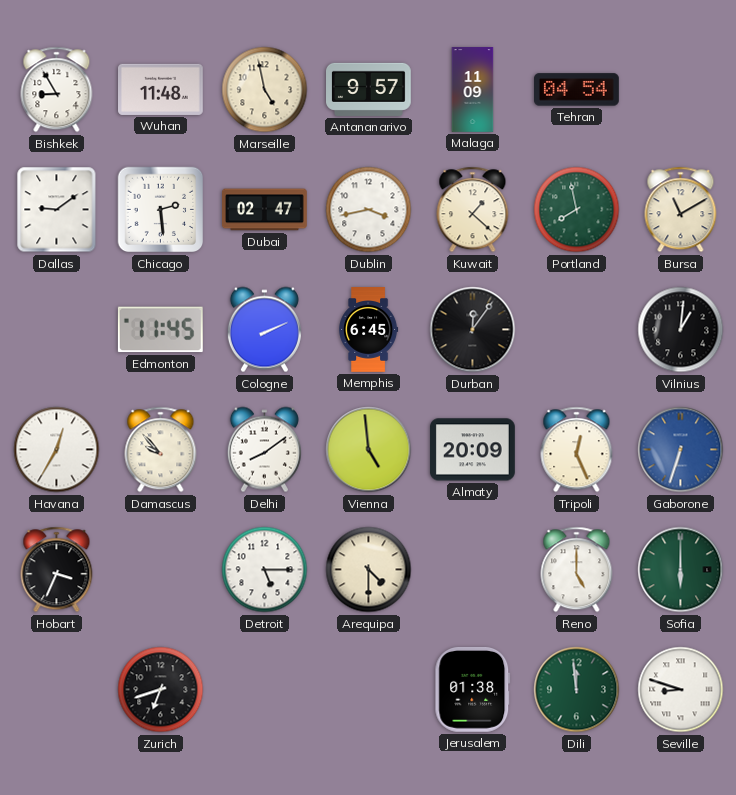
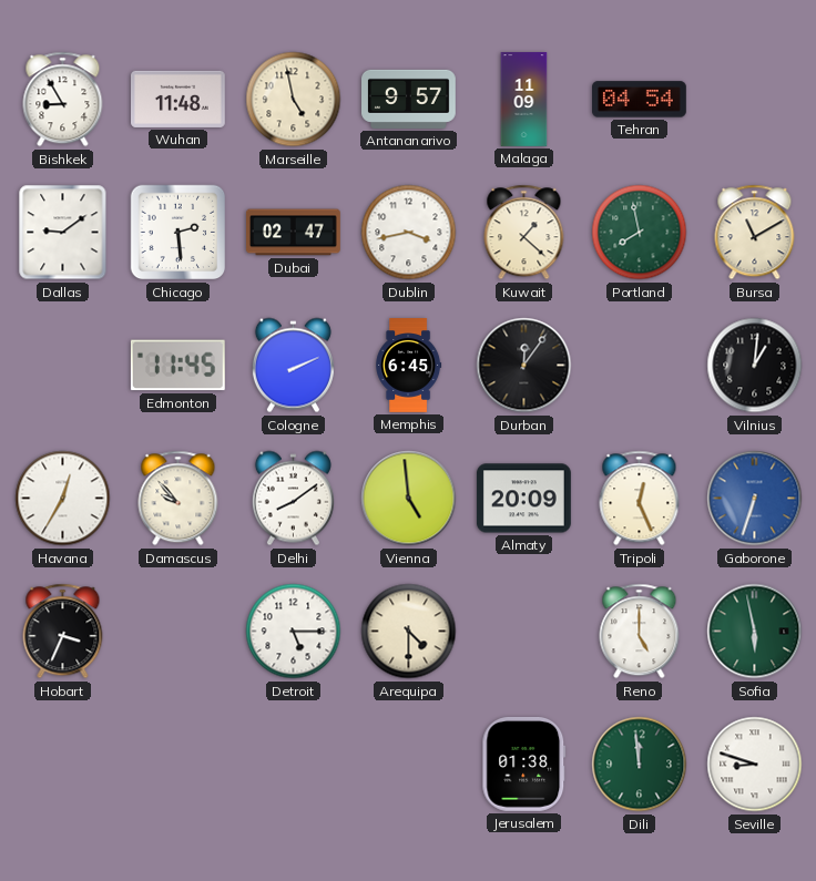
Sofia: 6:00 -> 5:58 (755, 632)
Zurich: 6:42 -> none (161, 690)
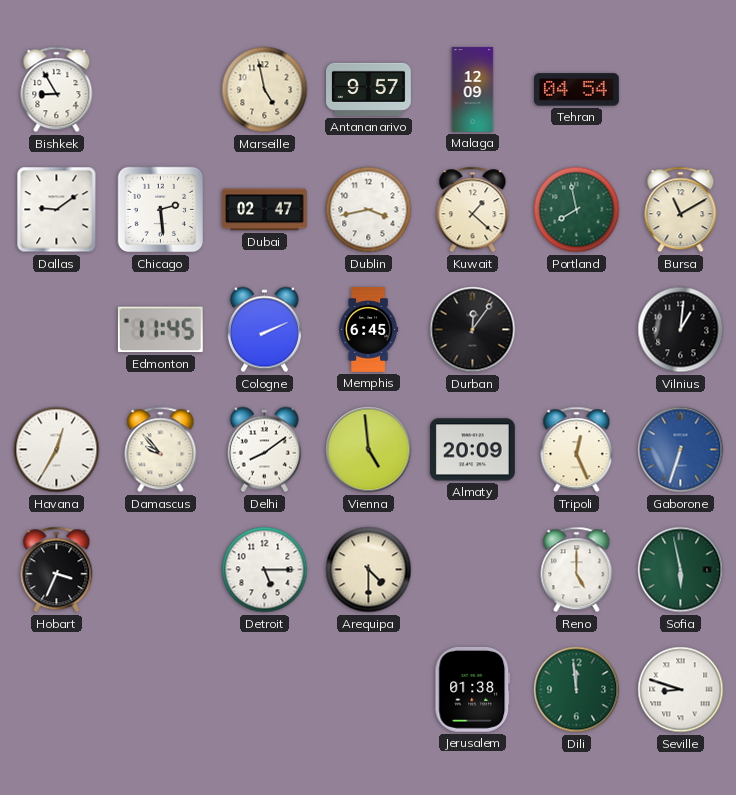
Wuhan: 11:48 -> none (178, 99)
Malaga: 11:09 -> 12:09 (473, 90)
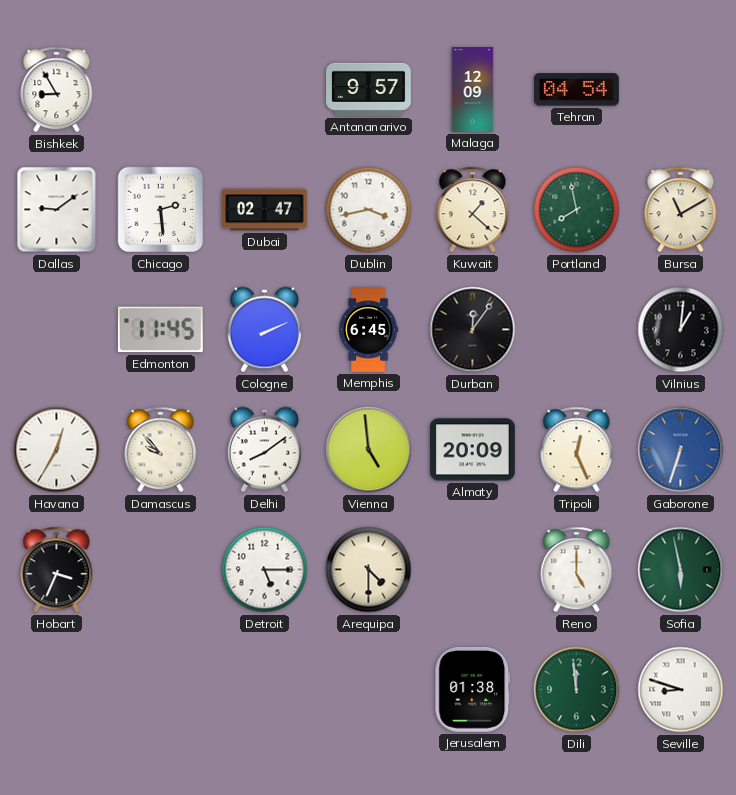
Marseille: 4:58 -> none (265, 90)
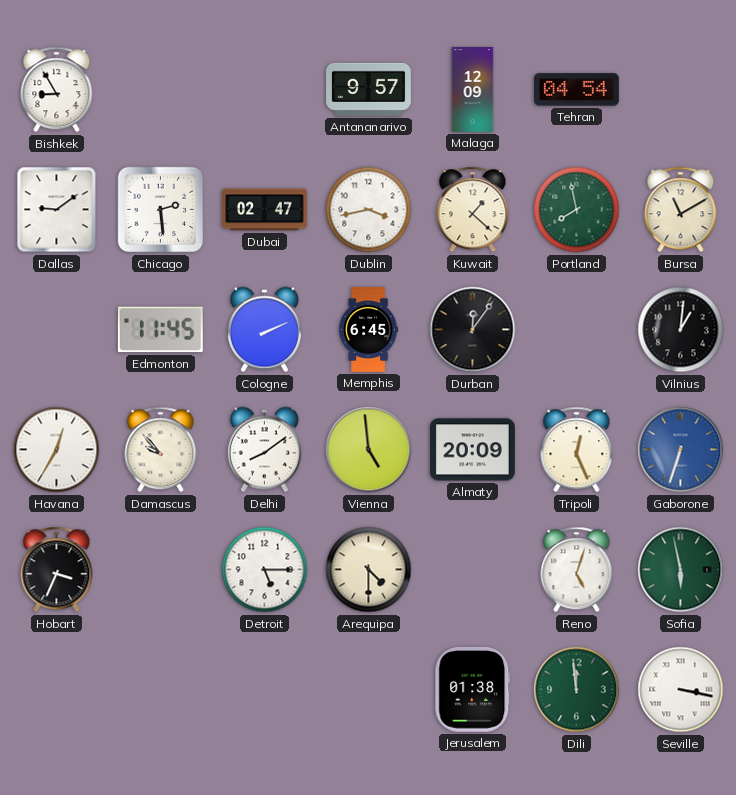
Reno: 5:00 -> 5:03 (577, 570)
Seville: 8:48 -> 3:17 (681, 690)
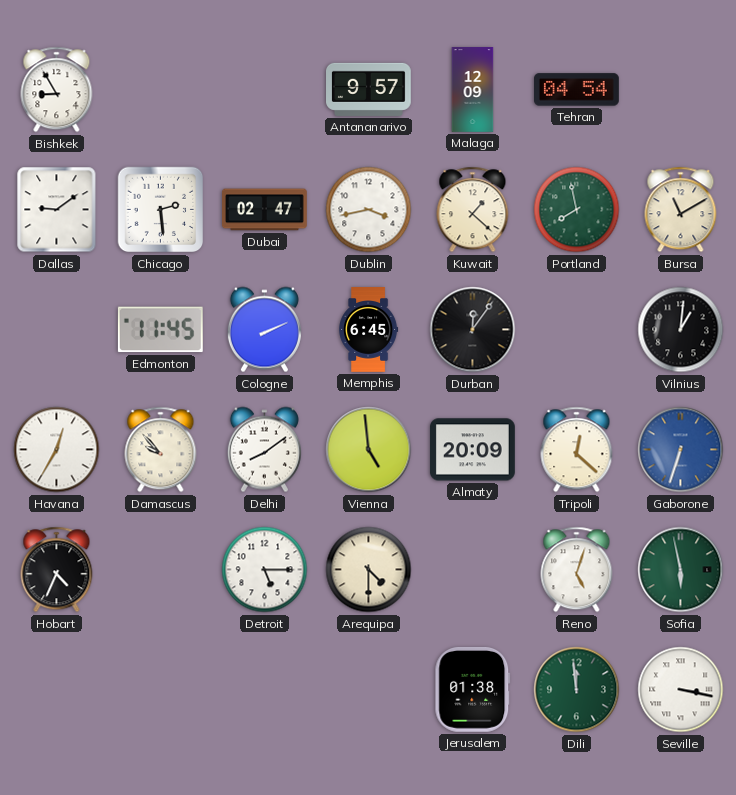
Tripoli: 12:26 -> 12:22 (577, 450)
Hobart: 3:34 -> 4:34 (57, 570)
